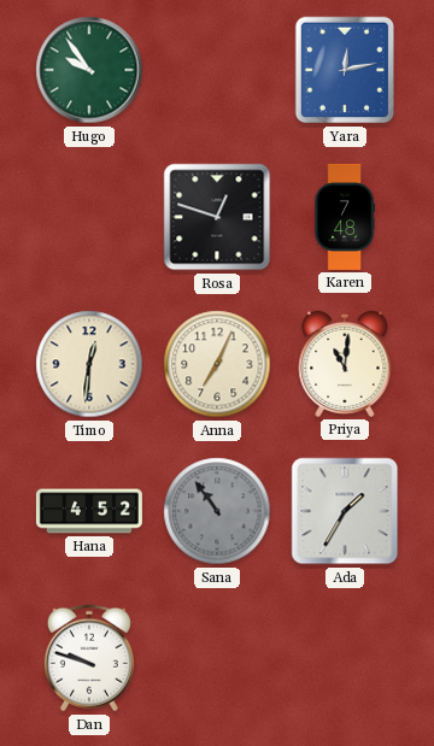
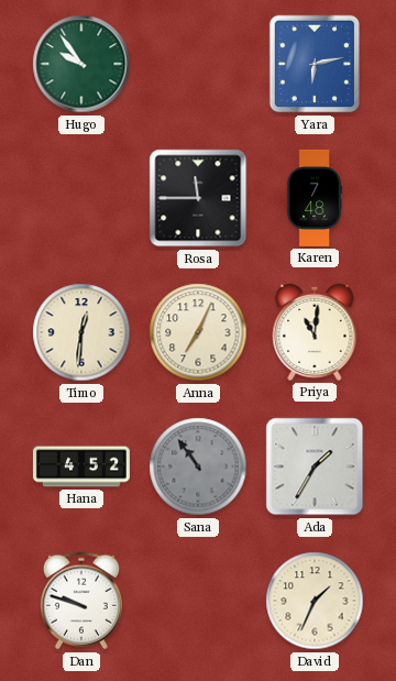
Yara: 12:13 -> 6:13 (315, 64)
Rosa: 12:48 -> 11:45 (198, 198)
David: none -> 1:34 (315, 601)
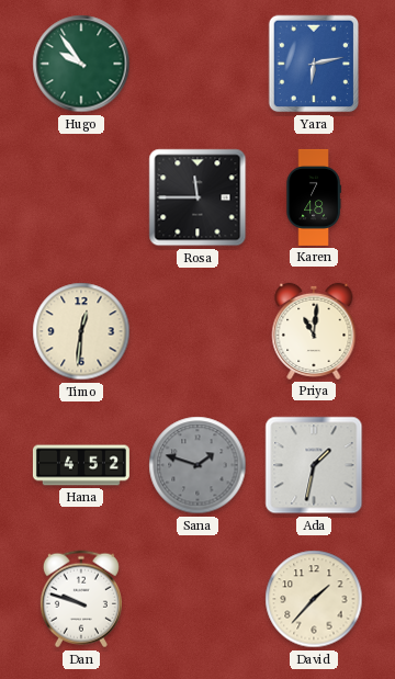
Anna: 7:04 -> none (198, 332)
Sana: 10:54 -> 1:48 (198, 465)
Ada: 1:35 -> 1:32 (314, 465)
David: 1:34 -> 1:37 (314, 599)
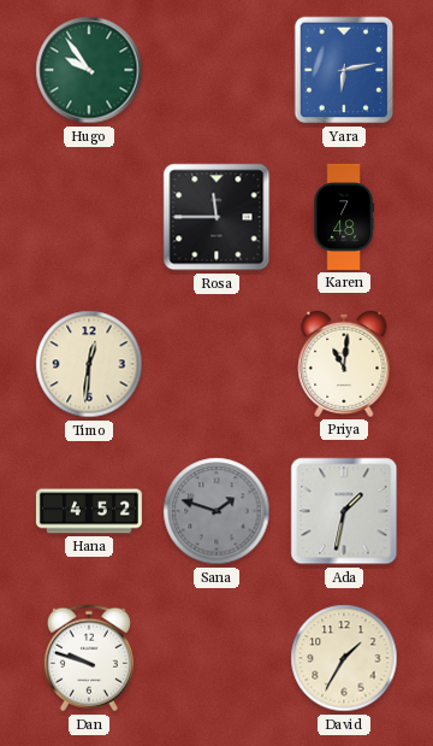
David: 1:37 -> 1:35 (344, 658)
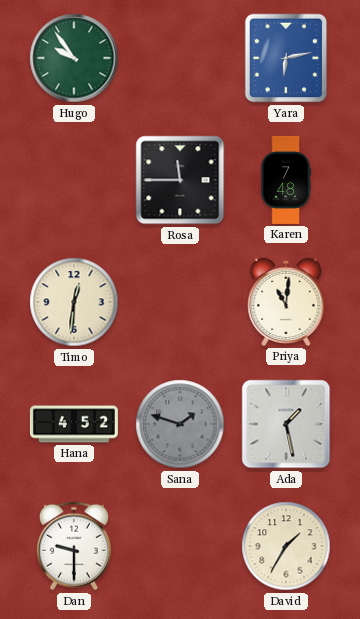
Ada: 1:32 -> 1:28 (286, 424)
Dan: 9:48 -> 9:30 (74, 546)
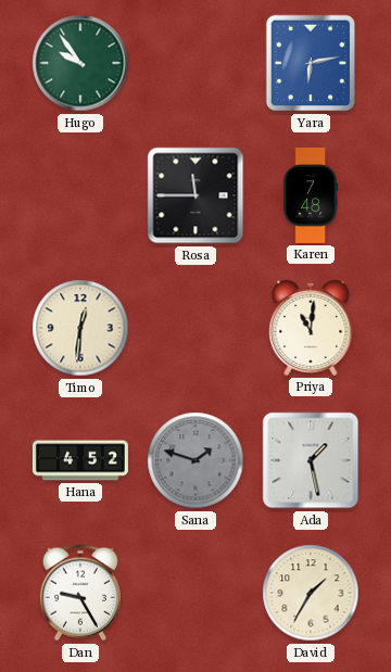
Dan: 9:30 -> 9:25 (80, 593)
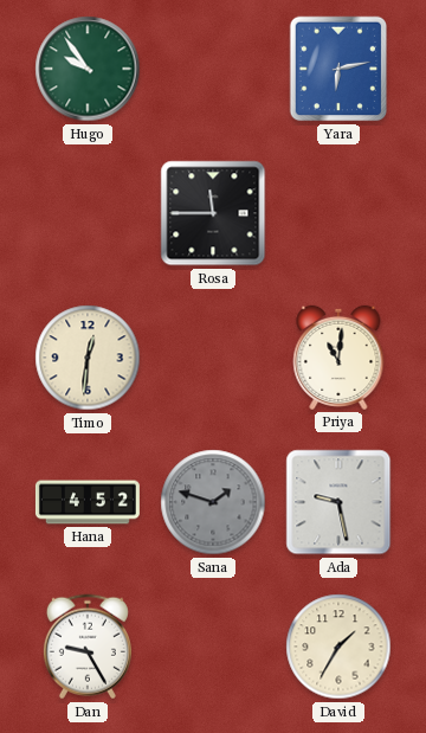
Karen: 7:48 -> none (311, 195)
Ada: 1:28 -> 9:28 (338, 502)
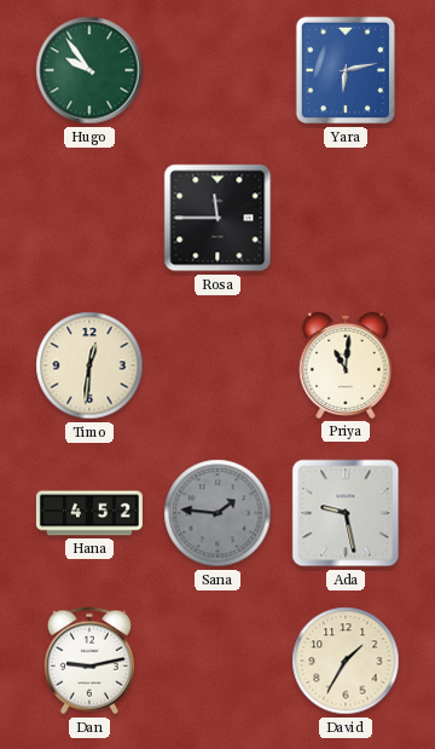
Sana: 1:48 -> 1:46 (217, 513)
Dan: 9:25 -> 9:13 (89, 661)
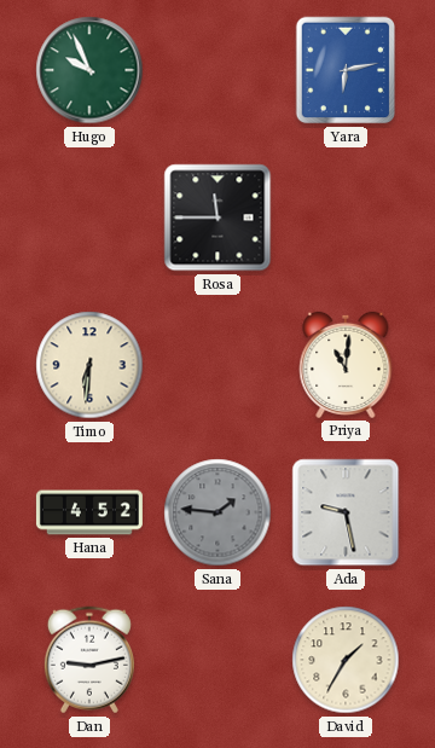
Hugo: 9:54 -> 9:56 (89, 70)
Timo: 12:31 -> 6:31 (89, 365)
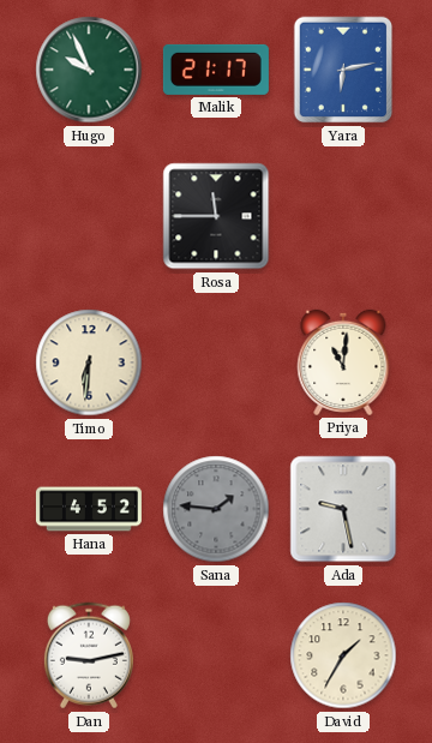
Malik: none -> 21:17 (216, 70)
